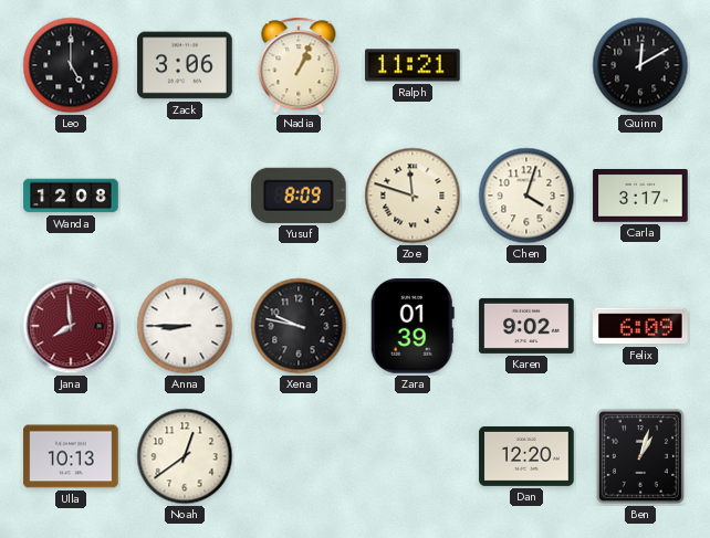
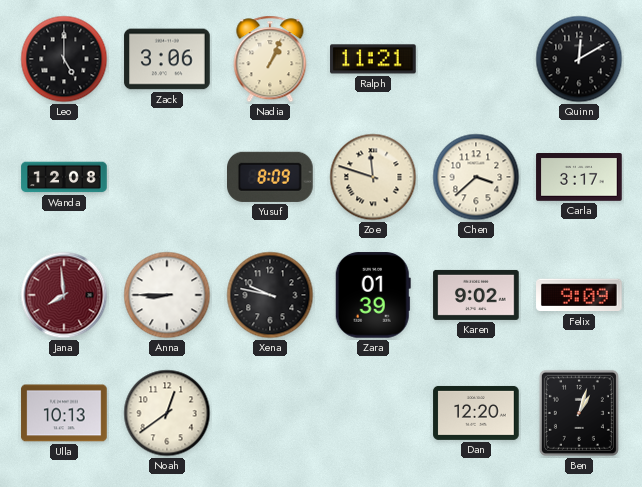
Chen: 4:03 -> 3:38 (476, 177)
Felix: 6:09 -> 9:09 (579, 295)
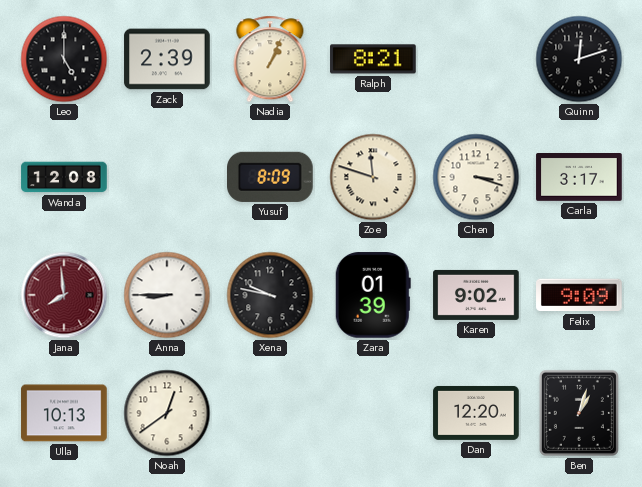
Zack: 3:06 -> 2:39 (167, 59)
Ralph: 11:21 -> 8:21 (373, 59)
Quinn: 12:10 -> 12:12 (579, 59)
Chen: 3:38 -> 3:18 (476, 177)
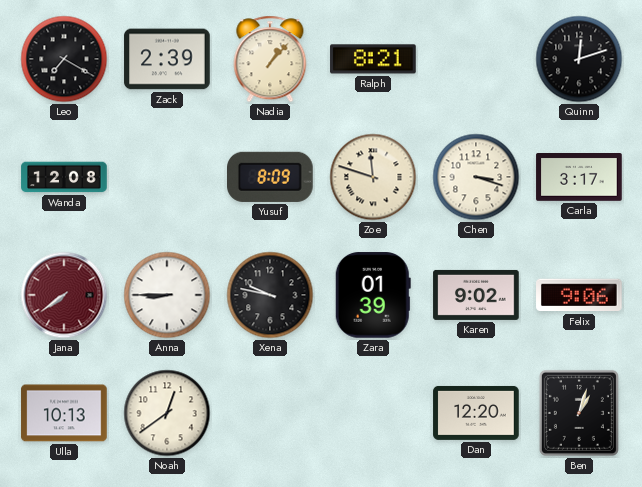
Leo: 5:00 -> 7:20 (64, 59)
Nadia: 1:04 -> 1:07 (270, 59)
Jana: 7:59 -> 7:39 (64, 295)
Felix: 9:09 -> 9:06 (579, 295)
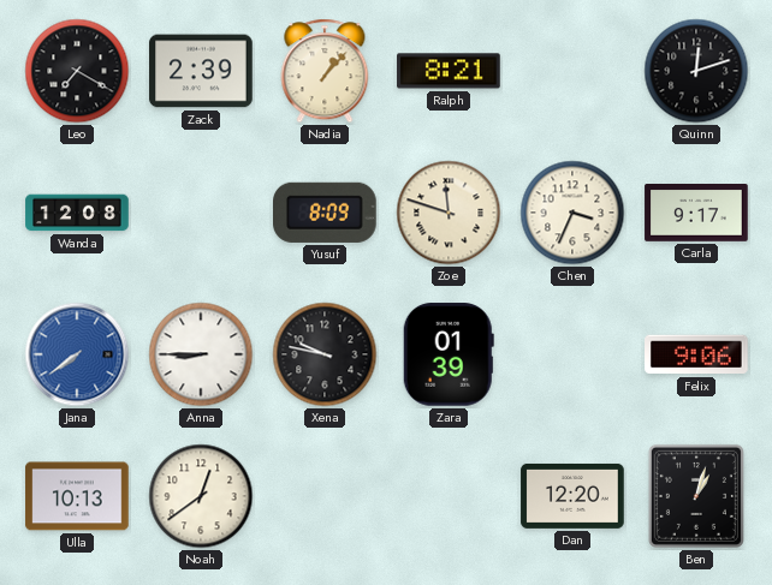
Chen: 3:18 -> 3:34 (572, 213)
Carla: 3:17 -> 9:17 (696, 213)
Jana dial: burgundy -> blue (77, 354)
Karen: 9:02 -> none (476, 295)
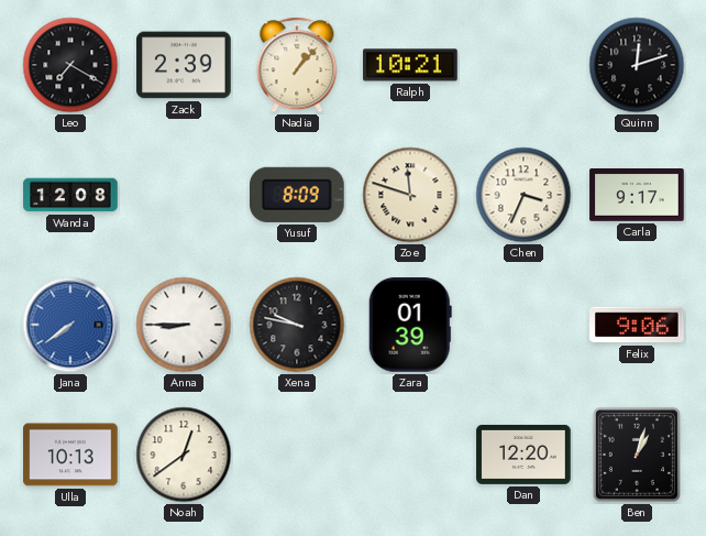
Ralph: 8:21 -> 10:21 (410, 65)
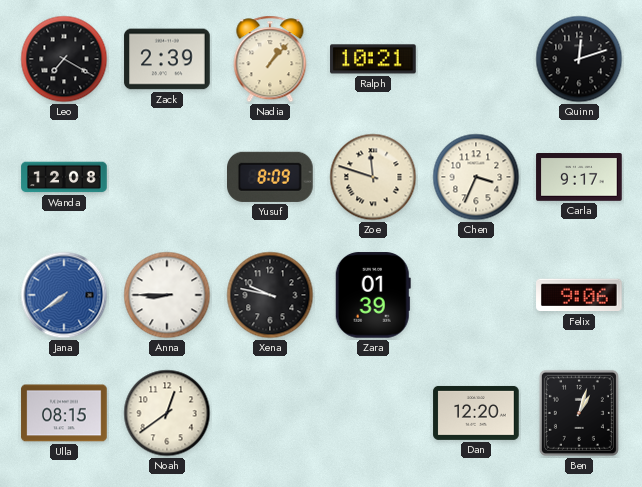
Ulla: 10:13 -> 08:15 (64, 413)
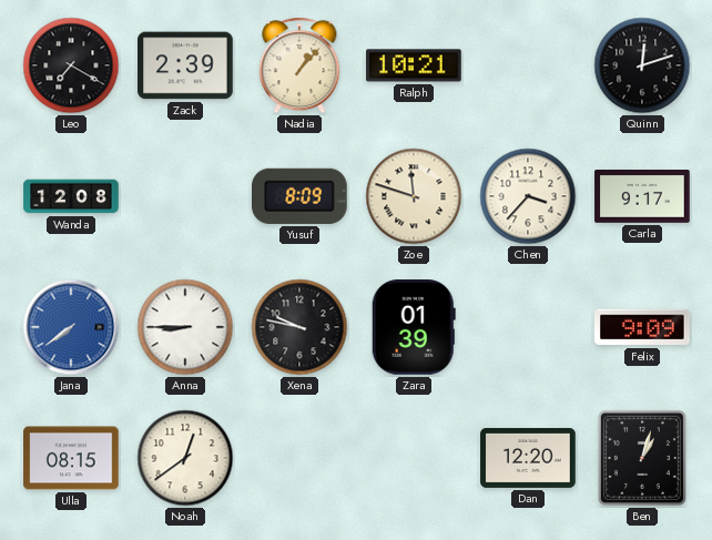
Chen: 3:34 -> 3:37 (528, 196)
Felix: 9:06 -> 9:09 (642, 327)
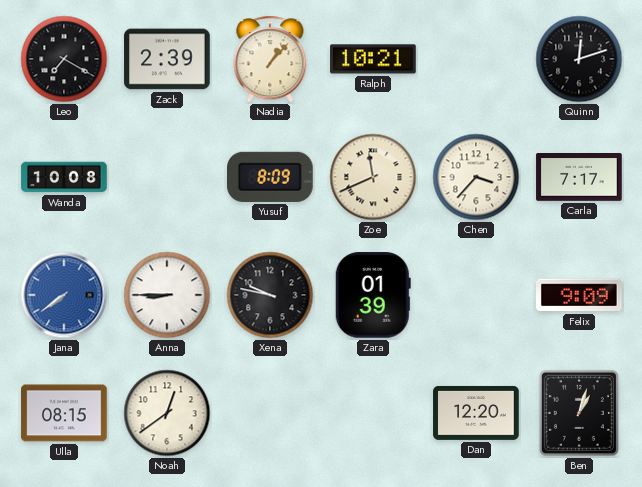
Wanda: 12:08 -> 10:08 (64, 177)
Zoe: 11:48 -> 11:41 (373, 177)
Carla: 9:17 -> 7:17 (579, 177)
